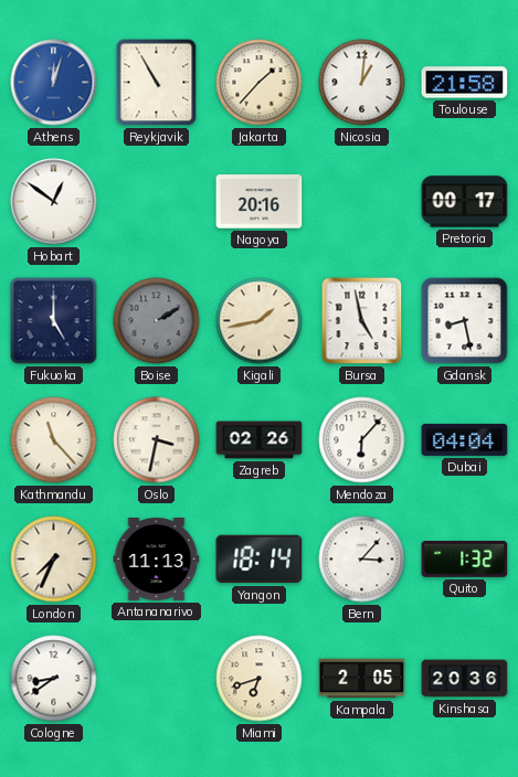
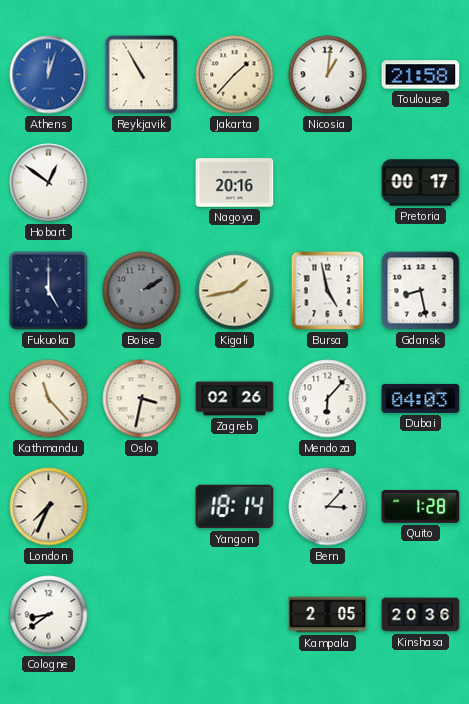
Dubai: 04:04 -> 04:03 (421, 398)
Antananarivo: 11:13 -> none (157, 560)
Quito: 1:32 -> 1:28 (421, 507)
Miami: 6:42 -> none (260, 679)
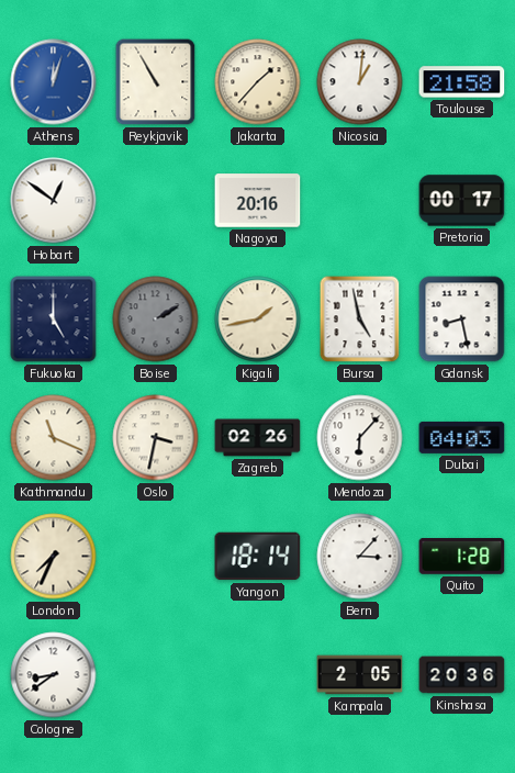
Kathmandu: 11:23 -> 11:19 (54, 438)
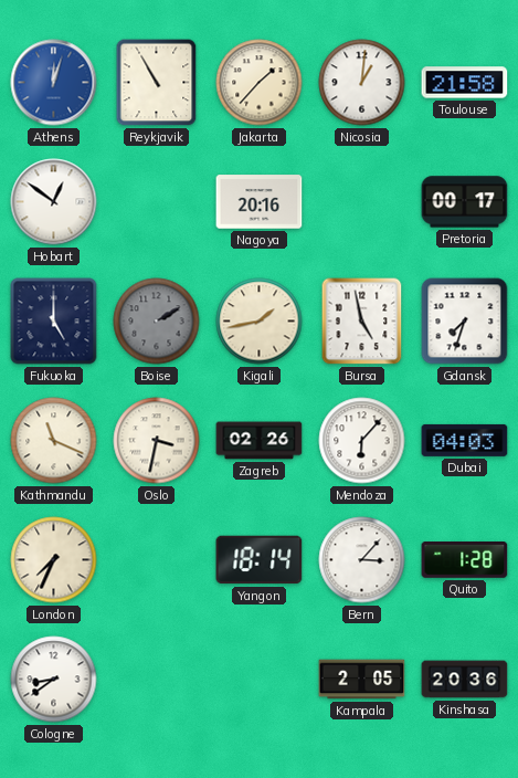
Gdansk: 8:28 -> 7:33 (465, 322)
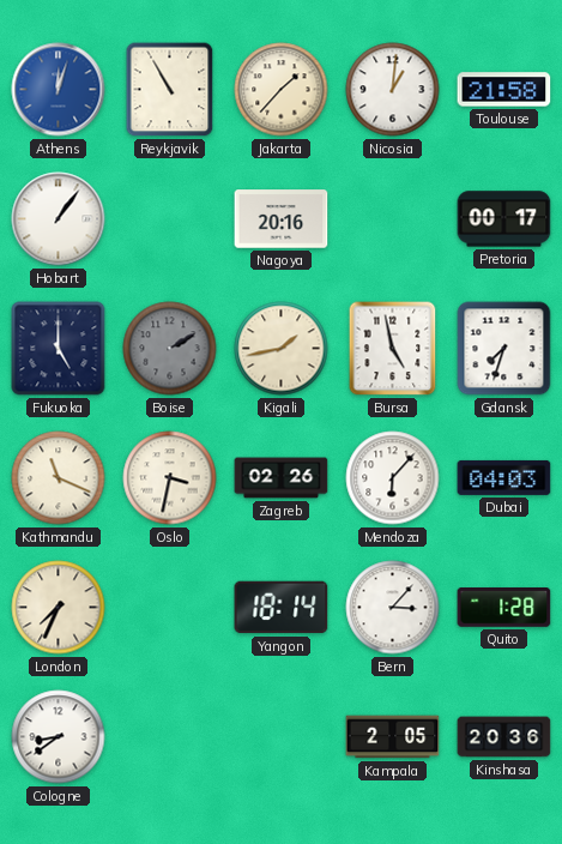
Hobart: 12:51 -> 1:06 (59, 219)
